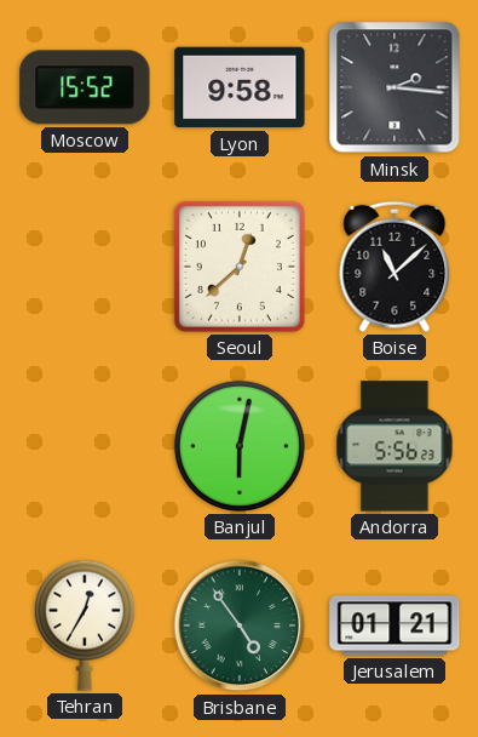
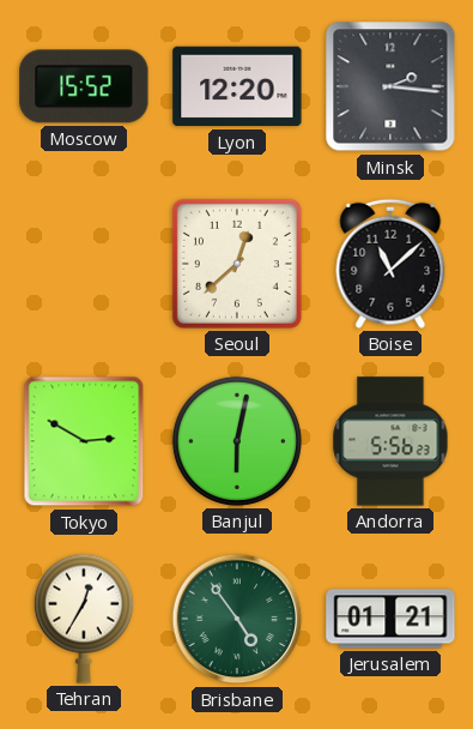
Lyon: 9:58 -> 12:20 (237, 86)
Tokyo: none -> 2:50 (84, 441)
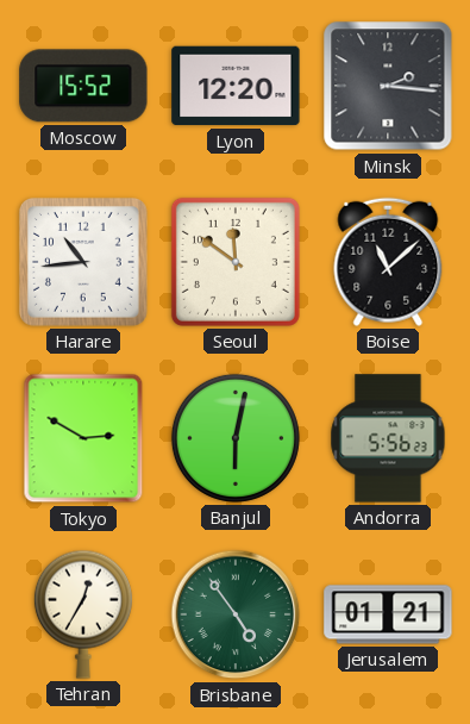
Harare: none -> 10:44 (83, 262)
Seoul: 12:38 -> 11:51 (236, 262)
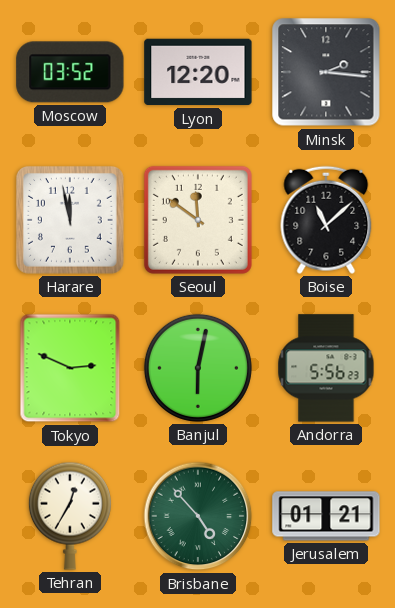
Moscow: 15:52 -> 03:52 (70, 72)
Harare: 10:44 -> 11:58 (70, 220)
Tokyo: 2:50 -> 2:49 (70, 368)
Brisbane: 4:54 -> 4:53 (198, 516)
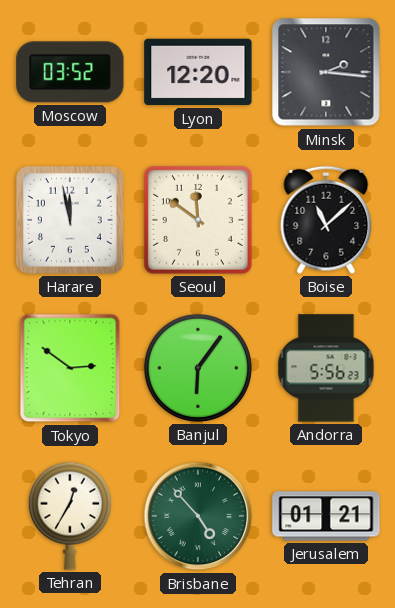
Tokyo: 2:49 -> 2:51 (70, 368)
Banjul: 6:02 -> 6:06 (198, 368)
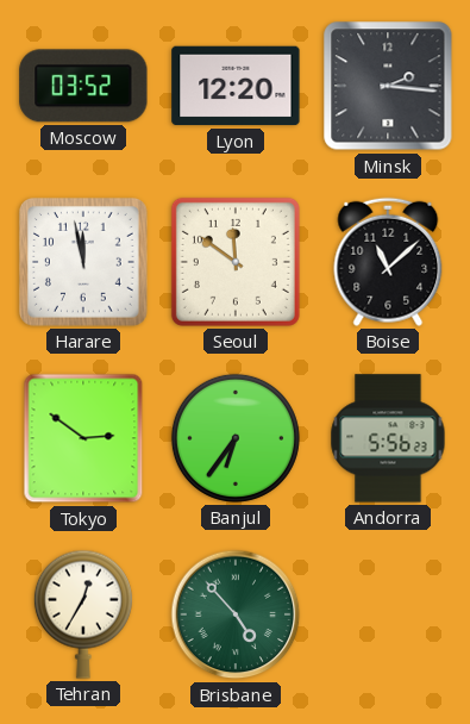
Banjul: 6:06 -> 6:36 (236, 438)
Jerusalem: 01:21 -> none (326, 516)
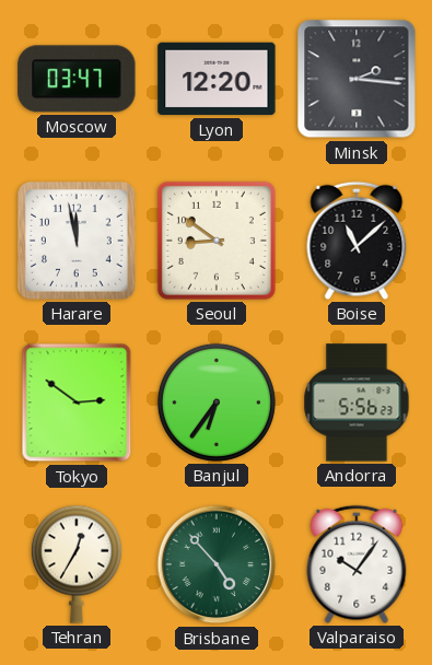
Moscow: 03:52 -> 03:47 (77, 79)
Seoul: 11:51 -> 8:51 (217, 241)
Valparaiso: none -> 10:06 (357, 564)
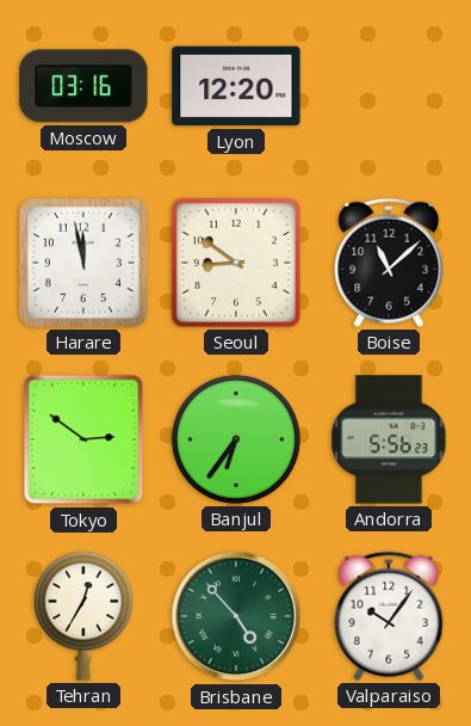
Moscow: 03:47 -> 03:16 (83, 86)
Minsk: 2:16 -> none (357, 79)
